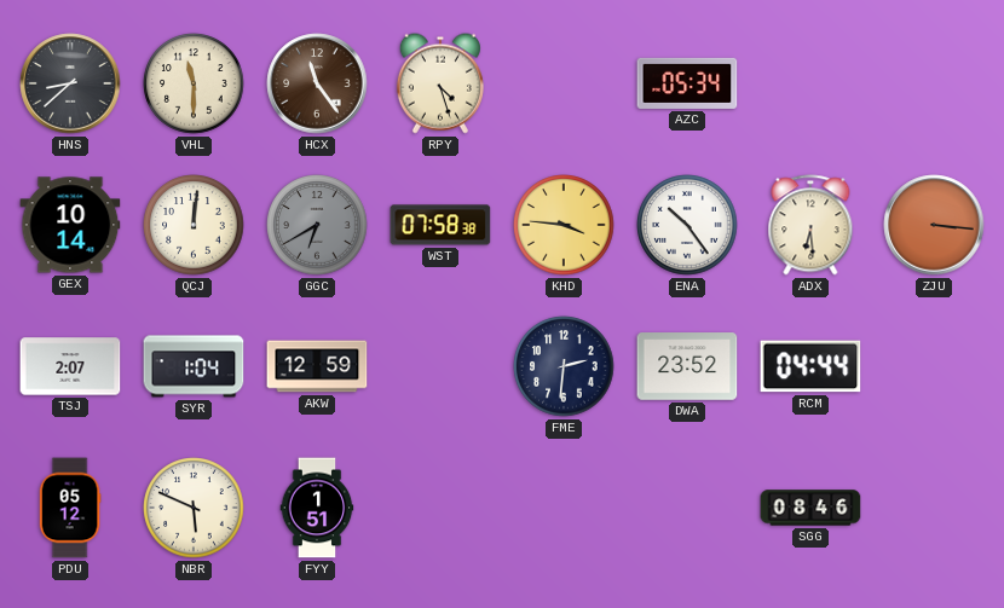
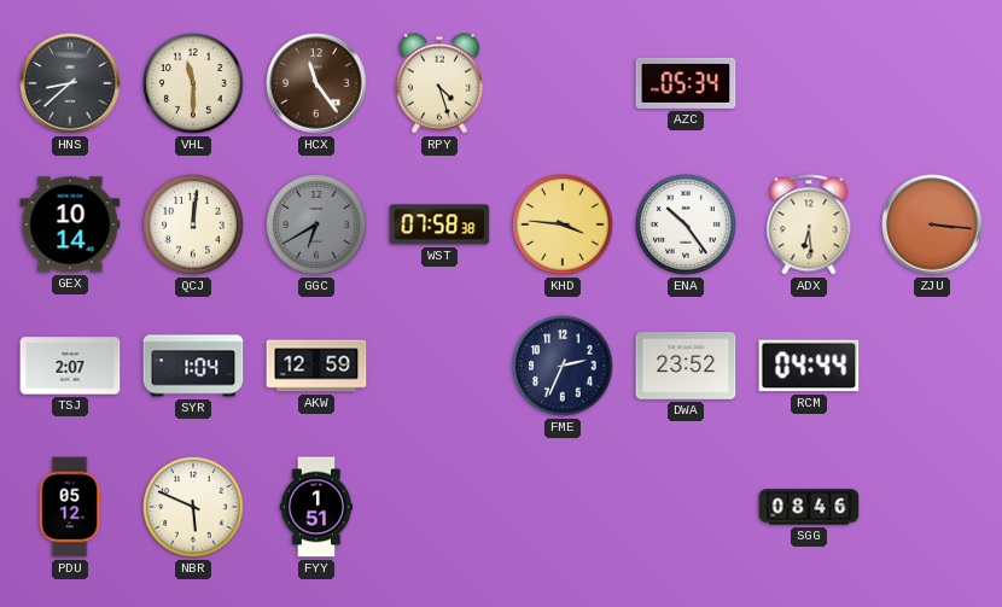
FME: 2:31 -> 2:34 (563, 366)
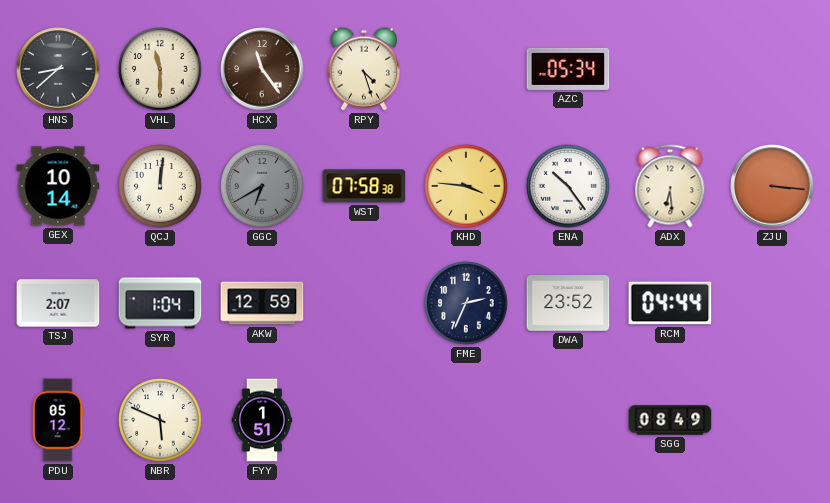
SGG: 08:46 -> 08:49 (670, 420)
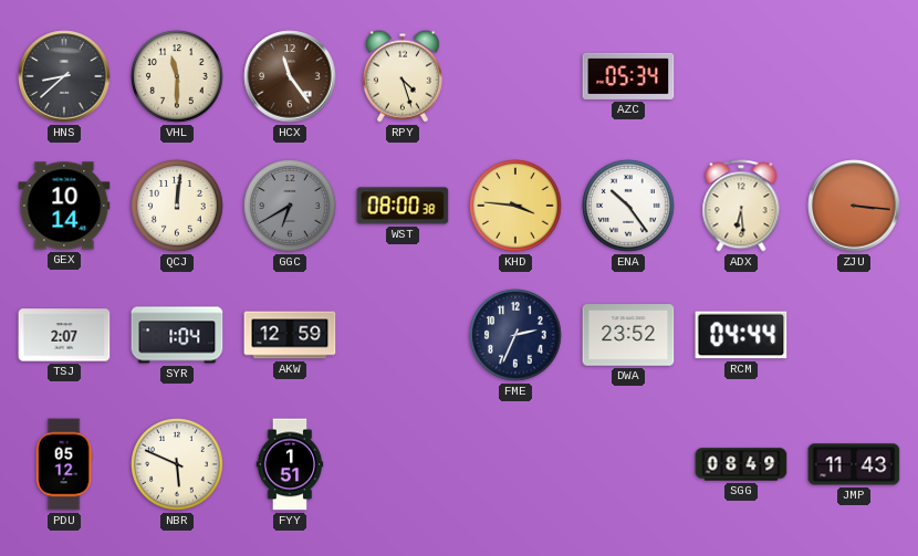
WST: 07:58 -> 08:00 (403, 206)
JMP: none -> 11:43 (854, 464)
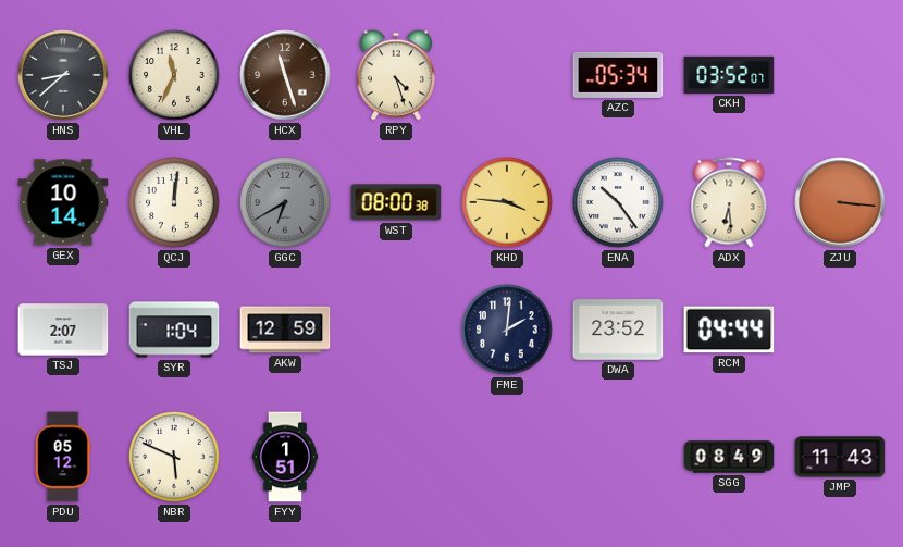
VHL: 11:30 -> 11:34 (174, 75)
HCX: 11:24 -> 11:27 (285, 75)
CKH: none -> 03:52 (729, 75)
FME: 2:34 -> 2:01 (507, 330)
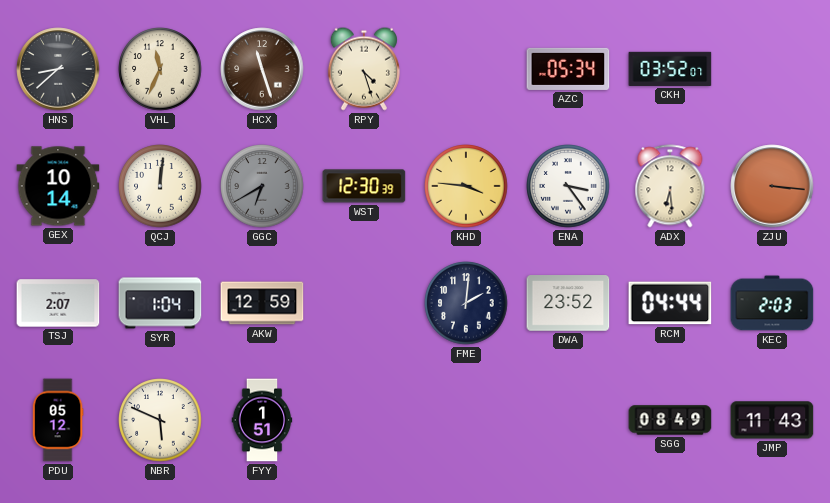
WST: 08:00 -> 12:30 (364, 186)
ENA: 10:24 -> 3:24 (568, 186)
KEC: none -> 2:03 (772, 303)
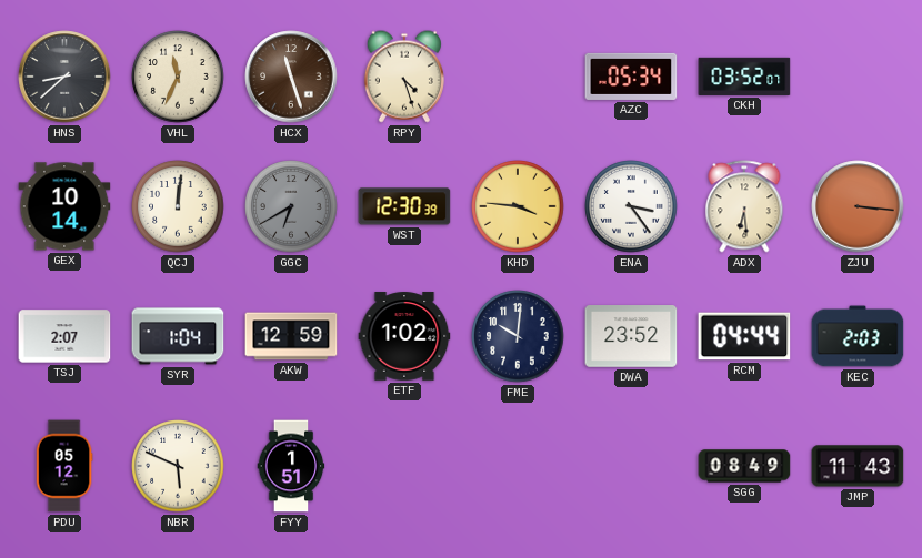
ETF: none -> 1:02 (404, 336)
FME: 2:01 -> 10:01 (518, 336)
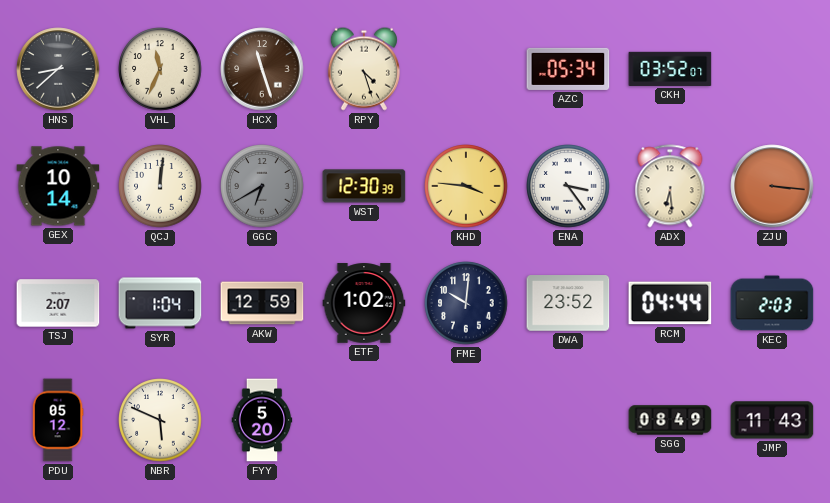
FYY: 1:51 -> 5:20 (262, 420)
